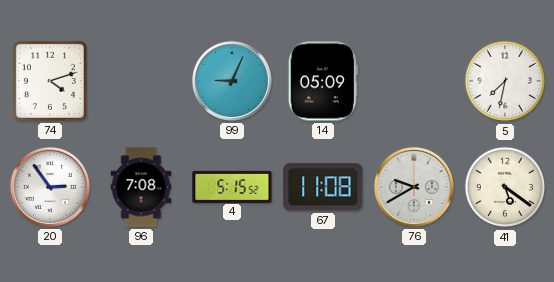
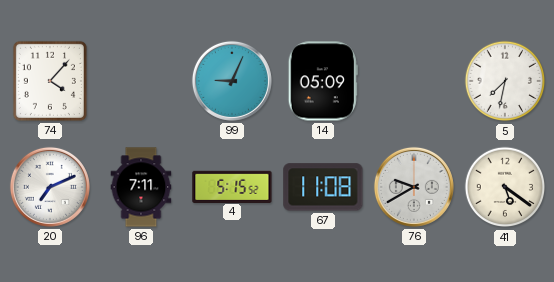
74: 4:12 -> 4:07 (50, 81)
20: 2:54 -> 7:11 (50, 187)
96: 7:08 -> 7:11 (141, 187)
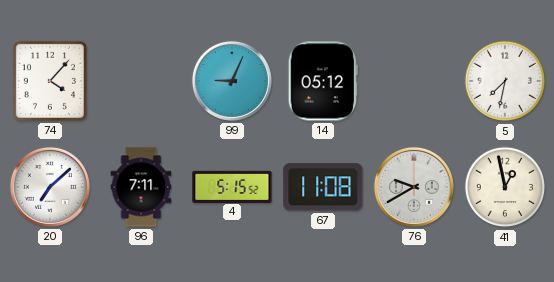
14: 05:09 -> 05:12 (323, 81)
20: 7:11 -> 7:08 (50, 187)
41: 5:21 -> 12:58 (505, 187)
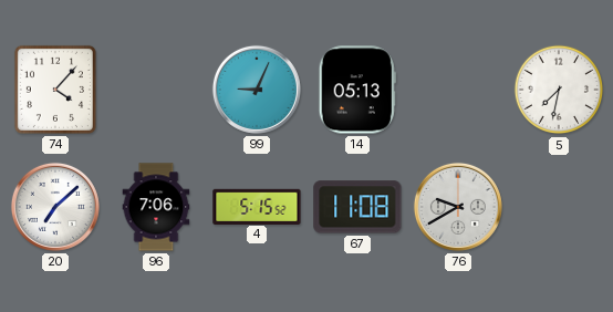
14: 05:12 -> 05:13 (357, 90)
96: 7:11 -> 7:06 (156, 207)
41: 12:58 -> none (505, 187)
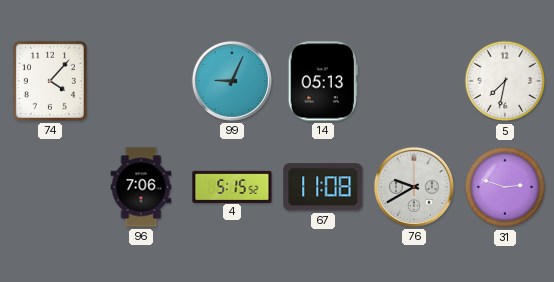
20: 7:08 -> none (55, 207)
31: none -> 2:48 (505, 187)
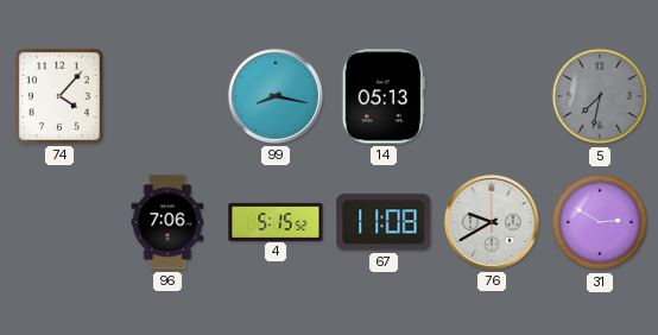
99: 9:04 -> 8:17 (276, 96)
5 dial: white -> grey (600, 96)
31: 2:48 -> 2:50 (600, 222)
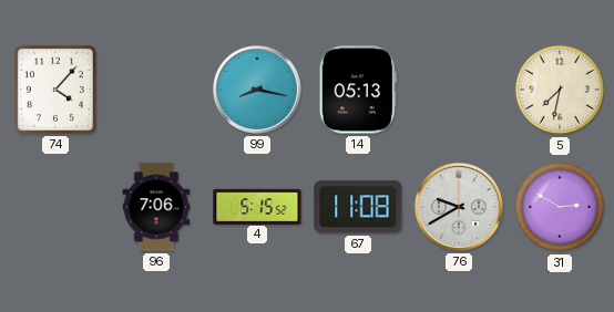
5 dial: grey -> cream (560, 90)
